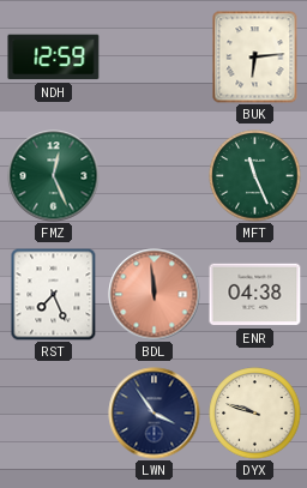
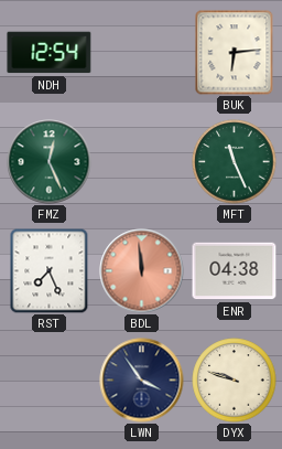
NDH: 12:59 -> 12:54 (50, 53)
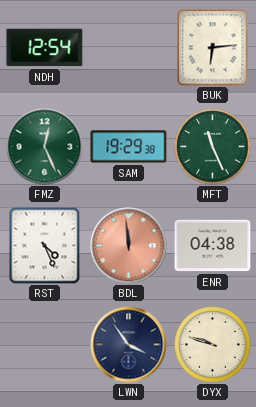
SAM: none -> 19:29 (129, 147)
RST: 7:26 -> 4:26 (45, 245)
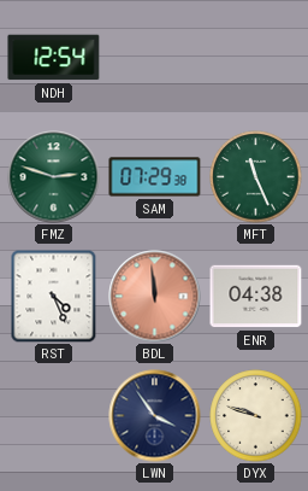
BUK: 6:14 -> none (213, 48)
FMZ: 12:26 -> 2:48 (54, 177)
SAM: 19:29 -> 07:29 (155, 177)
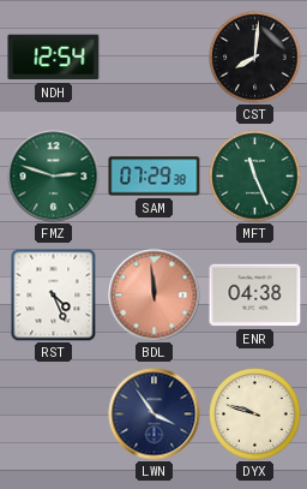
CST: none -> 8:01 (255, 58)
